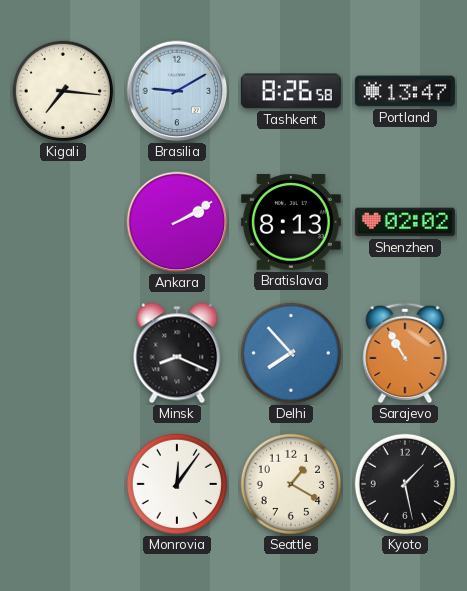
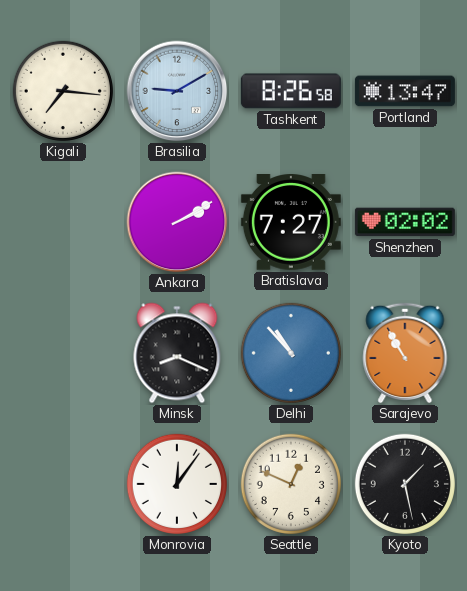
Bratislava: 8:13 -> 7:27 (291, 223)
Delhi: 7:53 -> 10:53 (291, 353)
Seattle: 1:20 -> 12:49 (291, 484)
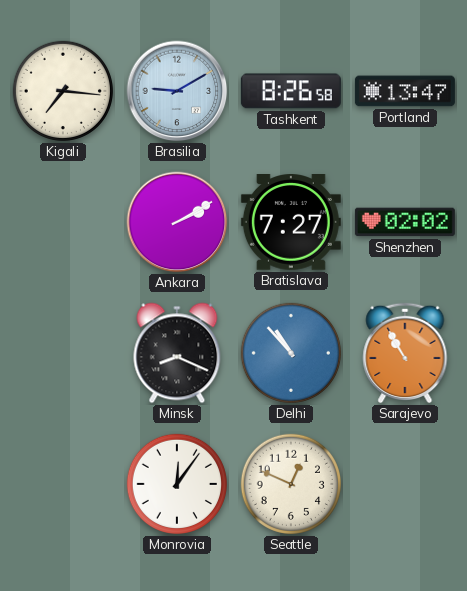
Kyoto: 1:28 -> none (405, 484)
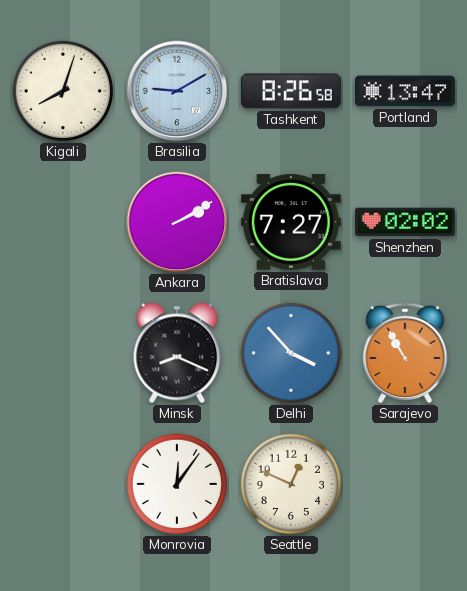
Kigali: 7:16 -> 8:03 (63, 91)
Delhi: 10:53 -> 3:53 (291, 353)
